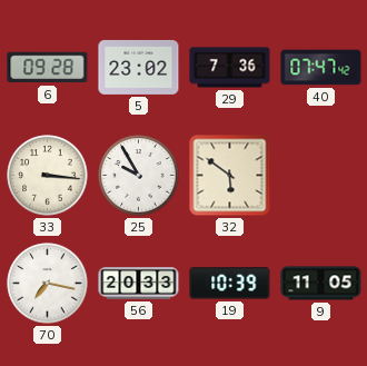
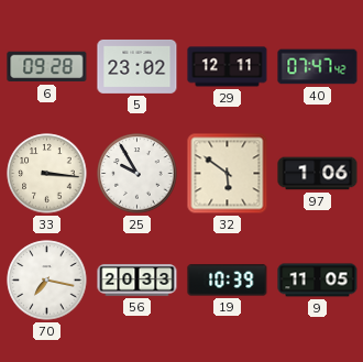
29: 7:36 -> 12:11 (228, 67)
97: none -> 1:06 (318, 174)
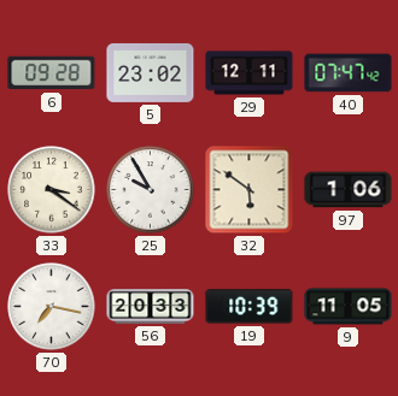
33: 3:16 -> 3:21 (52, 190)
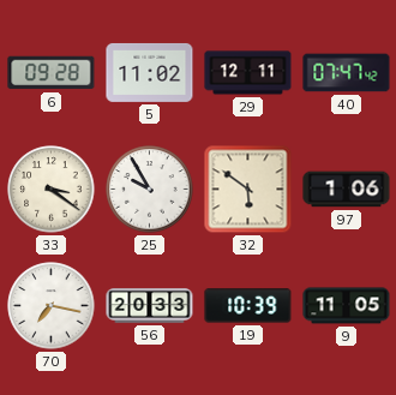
5: 23:02 -> 11:02 (150, 72)
